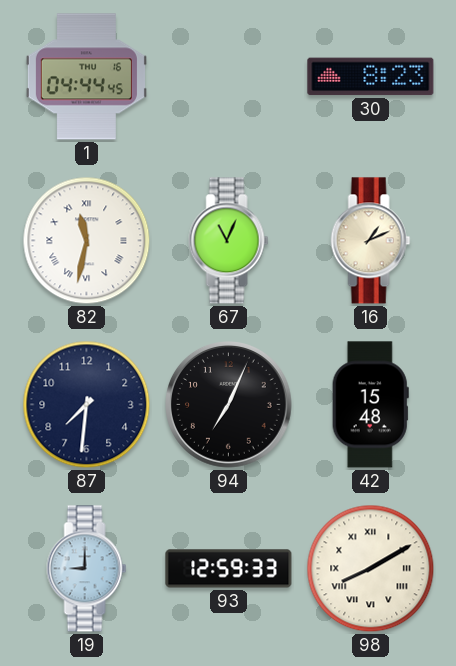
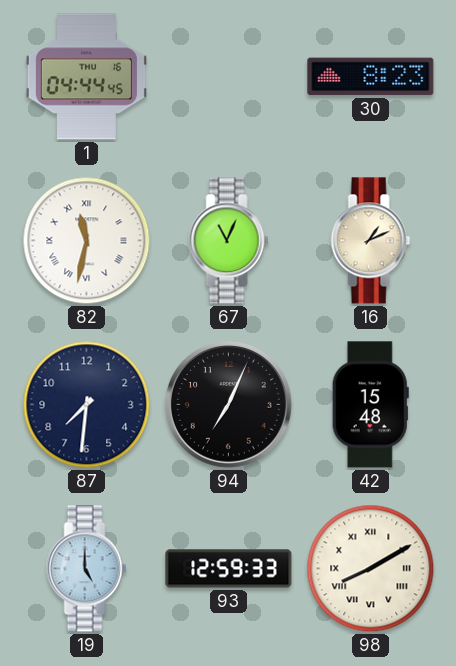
19: 9:00 -> 5:00 (87, 569)
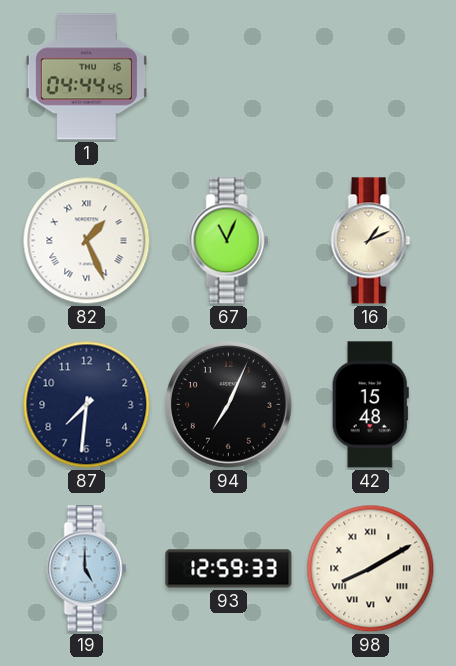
30: 8:23 -> none (371, 77)
82: 11:32 -> 1:26 (87, 241)
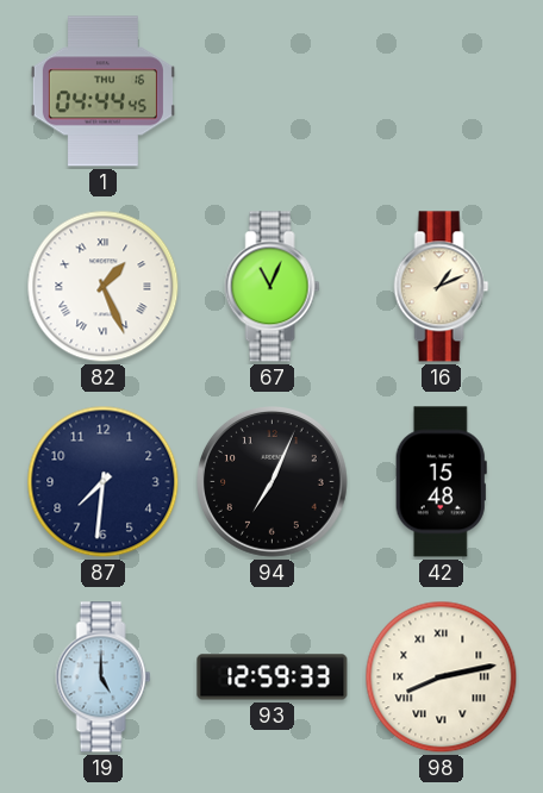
98: 8:10 -> 8:13 (442, 678)
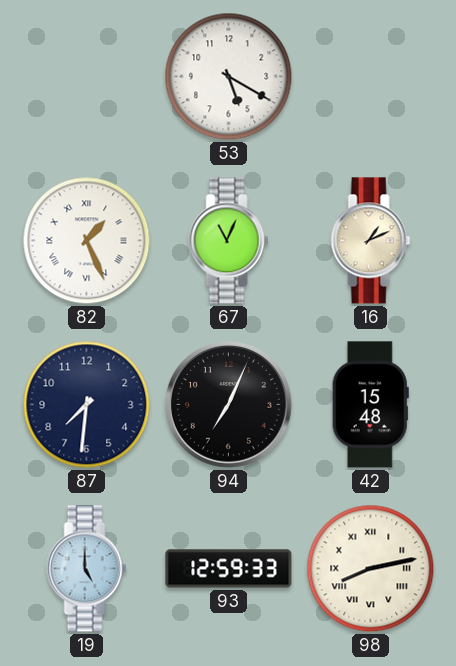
1: 04:44 -> none (102, 92)
53: none -> 5:20 (229, 77)
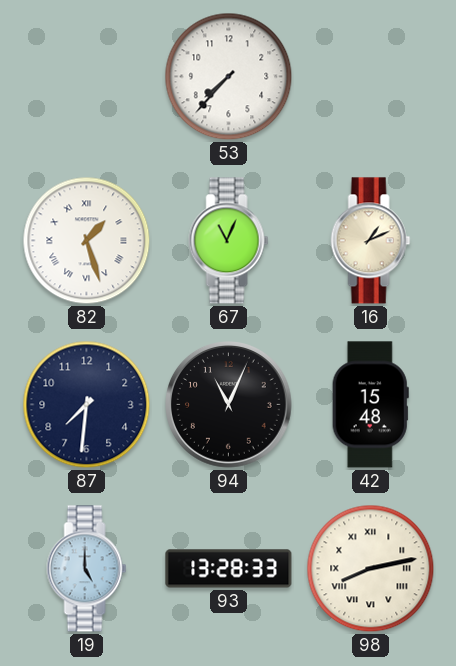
53: 5:20 -> 7:37 (229, 77)
82: 1:26 -> 1:27 (87, 241)
94: 7:04 -> 11:04 (229, 405)
93: 12:59 -> 13:28 (229, 569)
